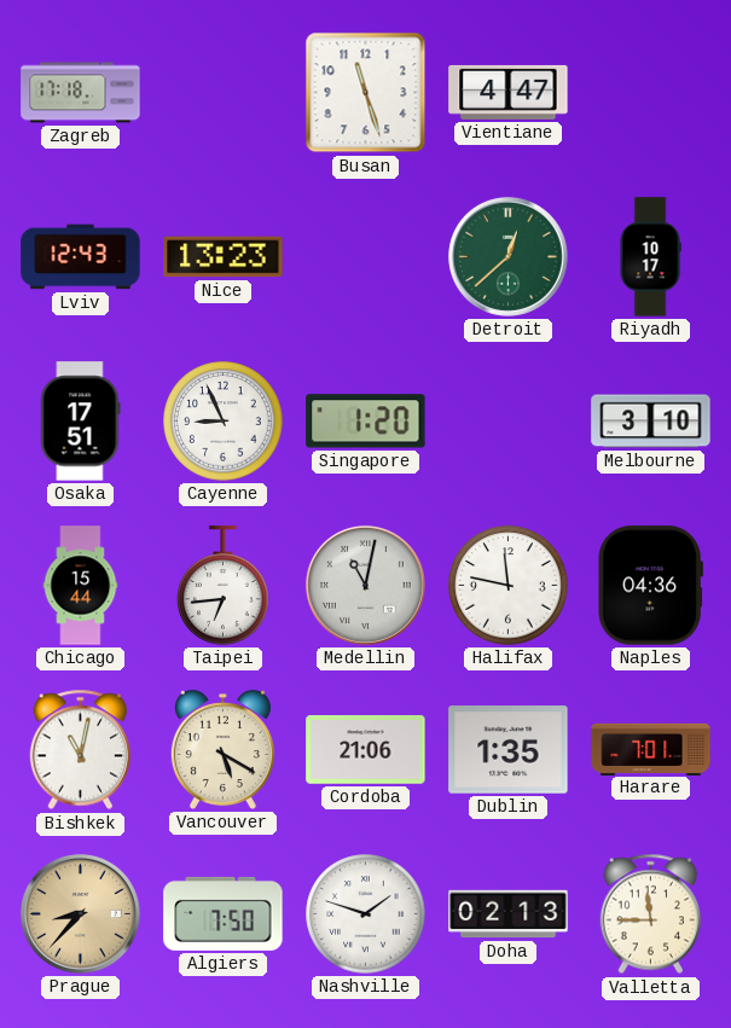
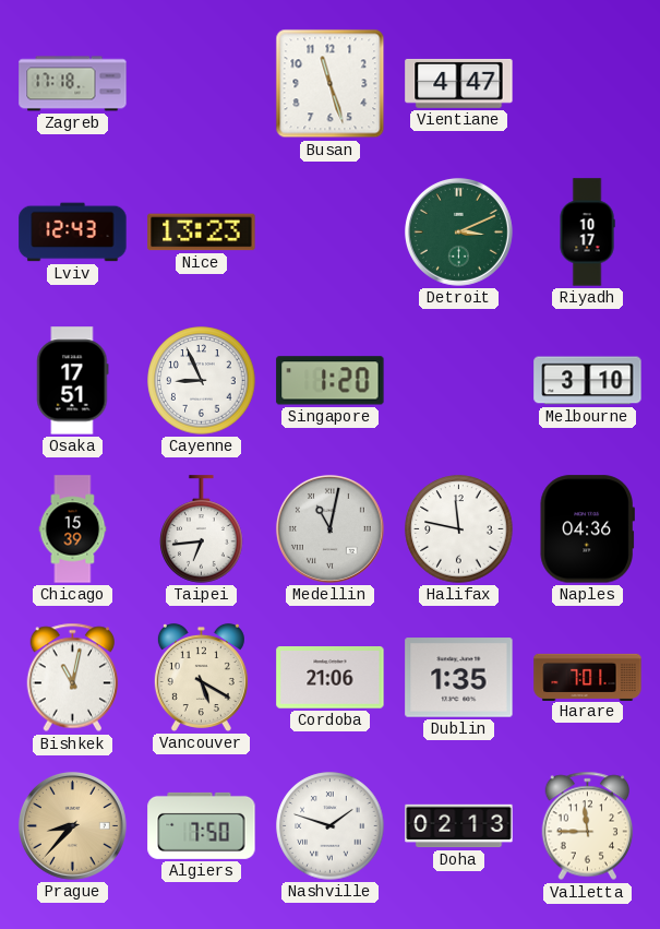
Detroit: 12:38 -> 3:11 (458, 231)
Chicago: 15:44 -> 15:39 (73, 529)
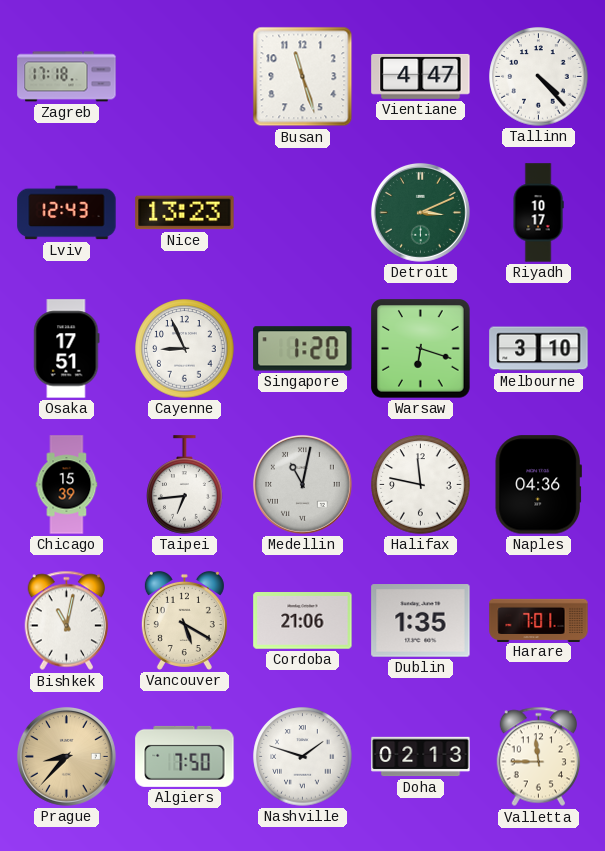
Tallinn: none -> 4:23 (539, 77)
Warsaw: none -> 6:18 (421, 349)
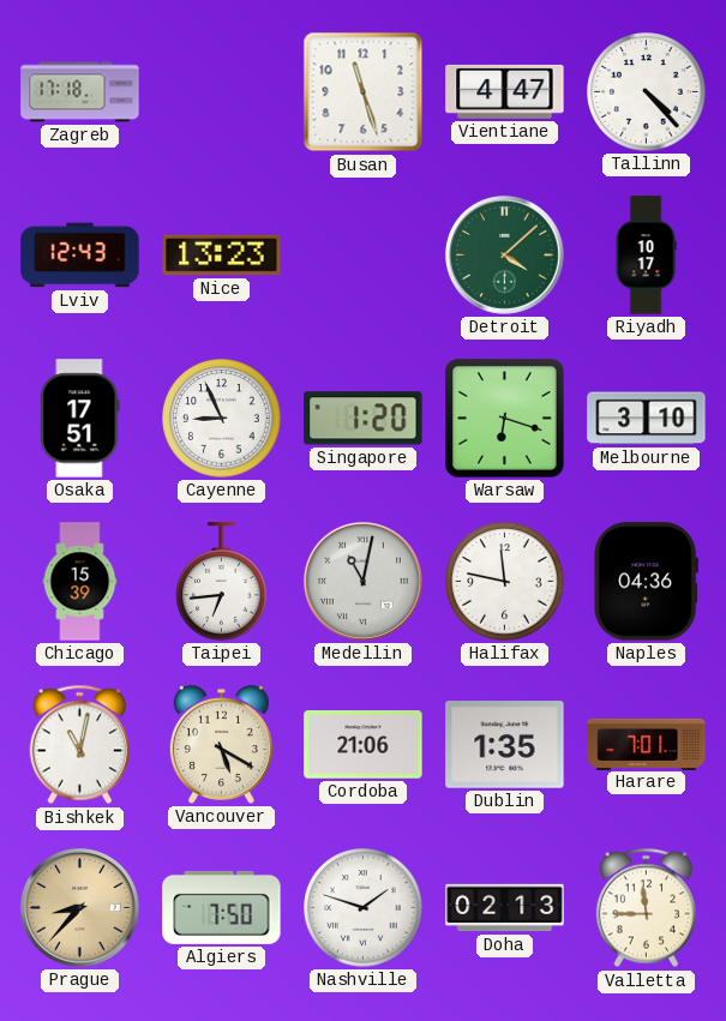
Detroit: 3:11 -> 4:08 (504, 254)
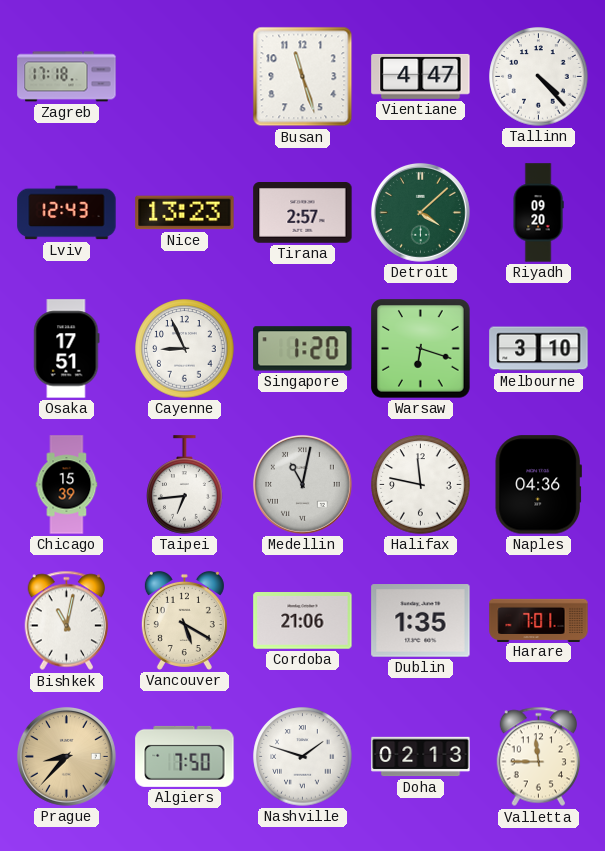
Tirana: none -> 2:57 (303, 213)
Riyadh: 10:17 -> 09:20 (538, 213)
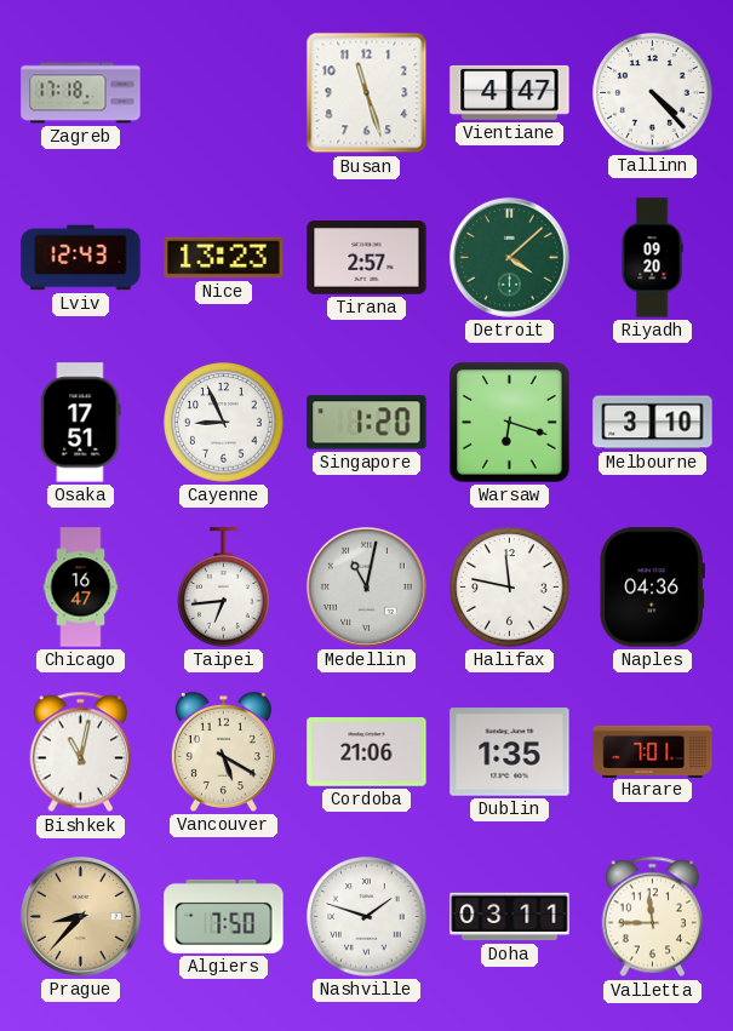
Chicago: 15:39 -> 16:47 (81, 588)
Doha: 02:13 -> 03:11 (510, 917)
